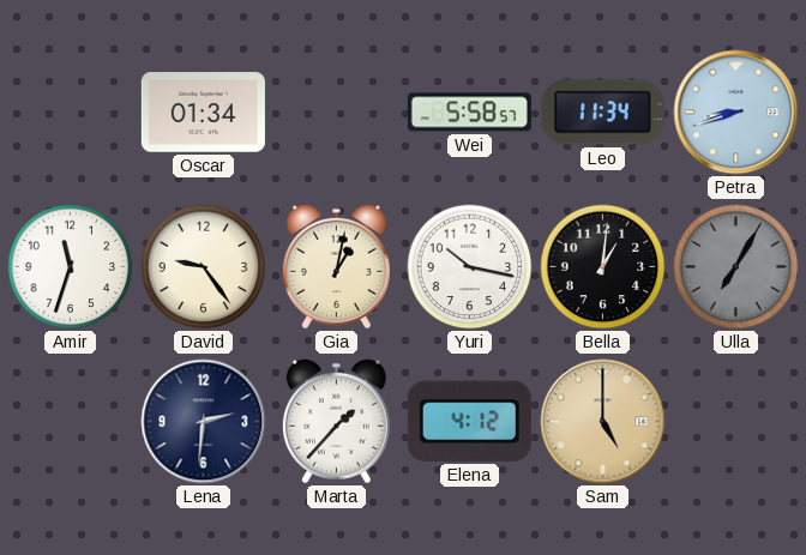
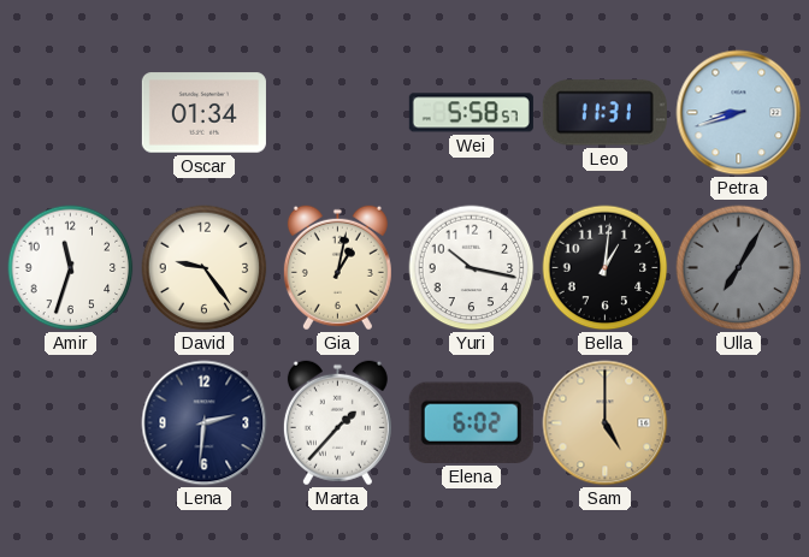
Leo: 11:34 -> 11:31 (604, 113)
Elena: 4:12 -> 6:02 (471, 422)
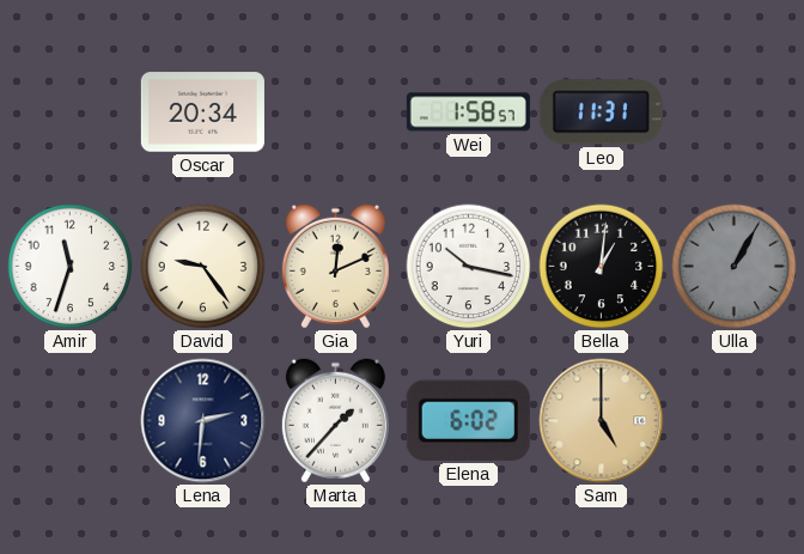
Oscar: 01:34 -> 20:34 (202, 112)
Wei: 5:58 -> 1:58 (468, 112)
Petra: 8:42 -> none (739, 113)
Gia: 1:02 -> 12:11 (335, 267)
Ulla: 7:05 -> 1:05 (735, 267)
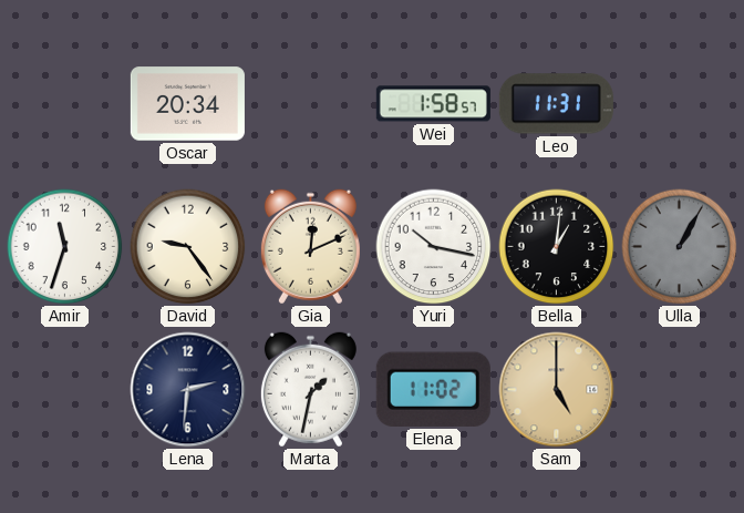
Marta: 1:37 -> 1:32 (310, 390)
Elena: 6:02 -> 11:02 (433, 389)
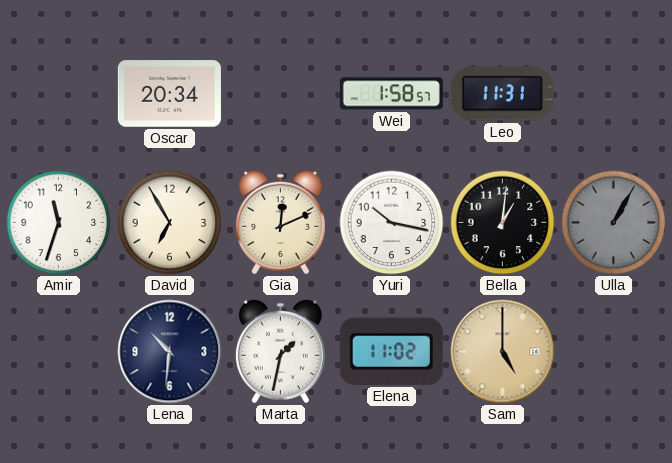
David: 9:24 -> 6:55 (170, 223)
Lena: 2:31 -> 10:31 (170, 352)
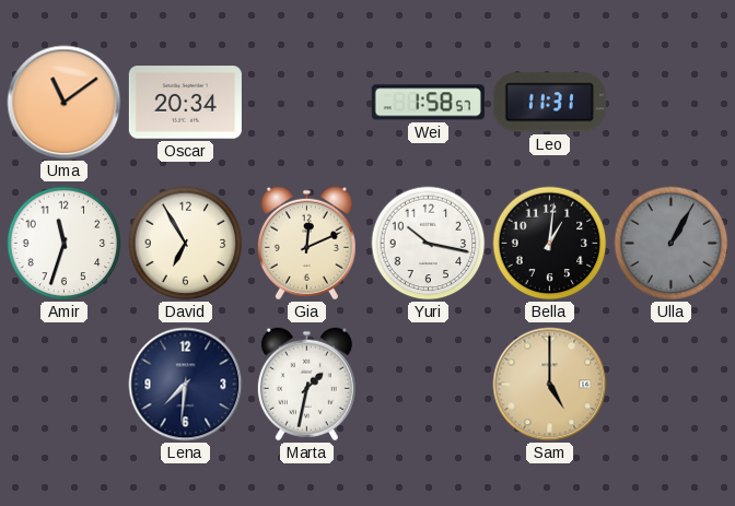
Uma: none -> 11:09 (65, 103)
Lena: 10:31 -> 7:31 (186, 385)
Elena: 11:02 -> none (391, 351)
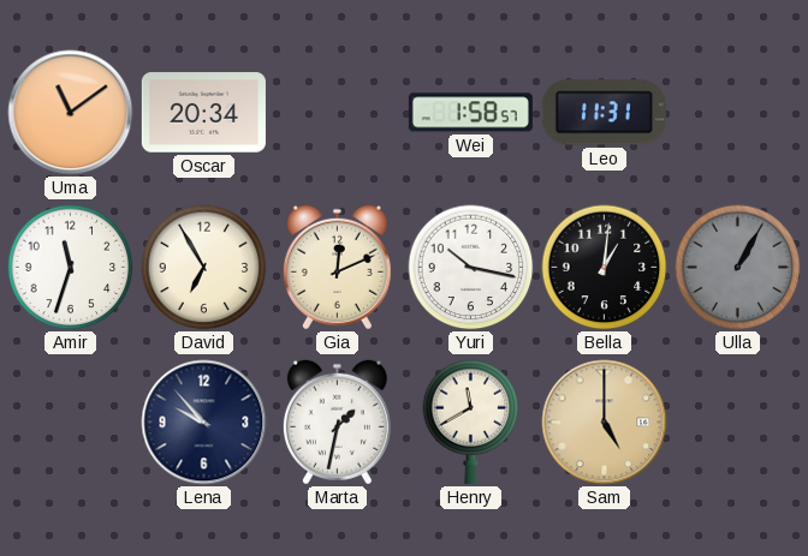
Lena: 7:31 -> 9:53 (204, 423)
Henry: none -> 11:40 (471, 422)
